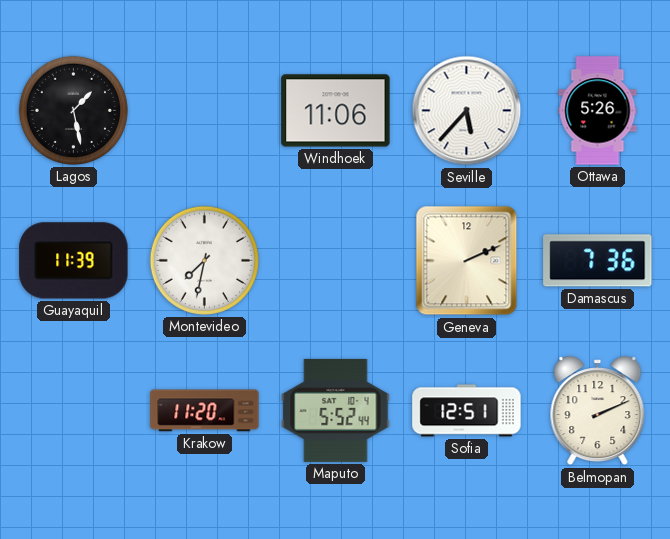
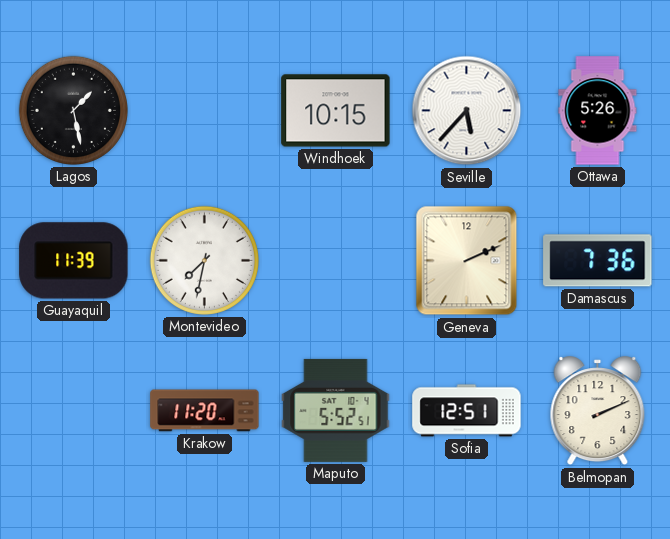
Windhoek: 11:06 -> 10:15 (336, 111)
Maputo: 5:52:44 -> 5:52:51 (336, 410)
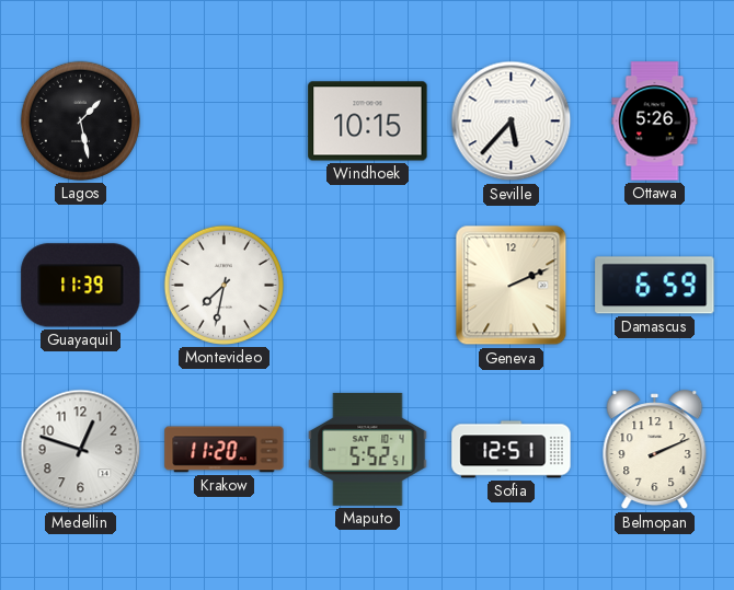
Damascus: 7:36 -> 6:59 (655, 286)
Medellin: none -> 12:48 (81, 450)
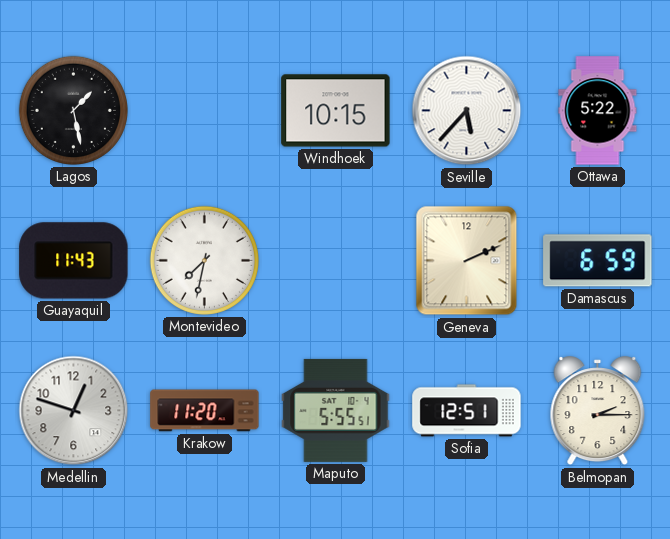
Ottawa: 5:26 -> 5:22 (598, 111)
Guayaquil: 11:39 -> 11:43 (74, 261)
Maputo: 5:52 -> 5:55 (336, 410)
Belmopan: 2:11 -> 2:15 (598, 411)
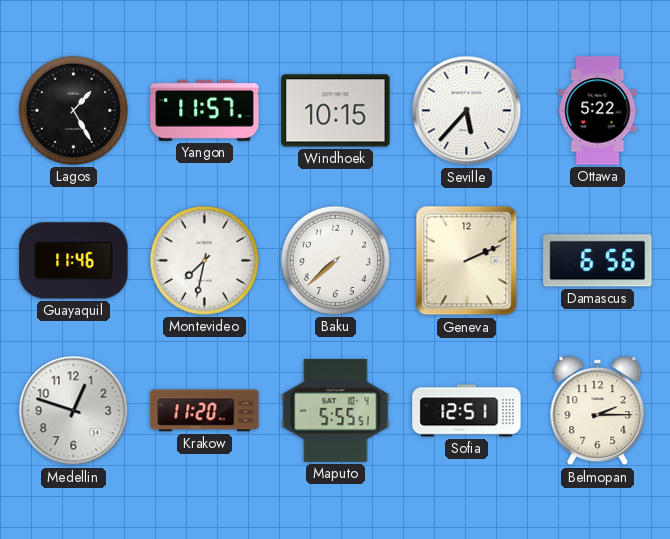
Lagos: 1:28 -> 1:25 (73, 110)
Yangon: none -> 11:57 (205, 110)
Guayaquil: 11:43 -> 11:46 (74, 261)
Baku: none -> 7:38 (335, 260)
Damascus: 6:59 -> 6:56 (598, 261)
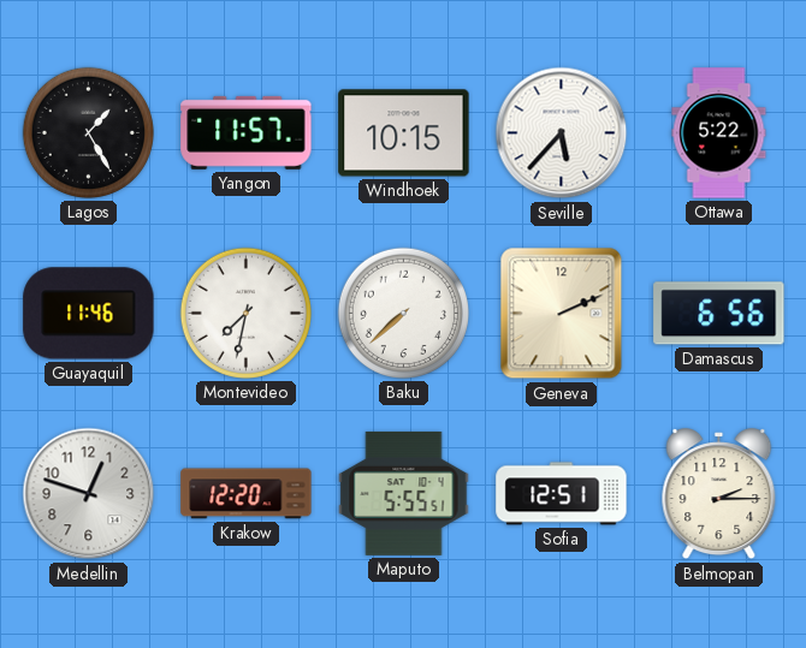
Krakow: 11:20 -> 12:20 (247, 494)
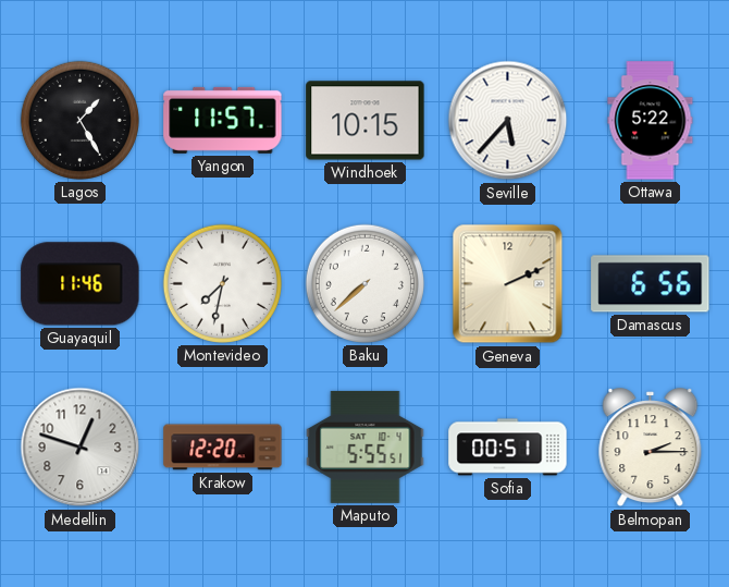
Sofia: 12:51 -> 00:51 (508, 448)
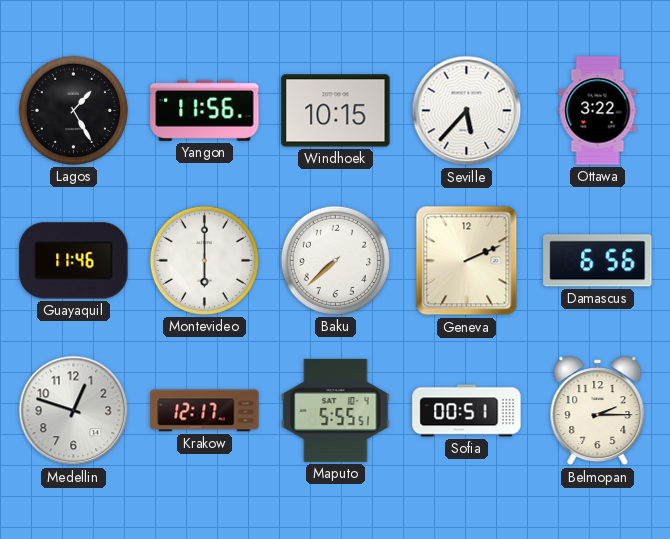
Yangon: 11:57 -> 11:56 (205, 110)
Ottawa: 5:22 -> 3:22 (598, 111)
Montevideo: 7:32 -> 6:00 (204, 260)
Krakow: 12:20 -> 12:17 (205, 411)
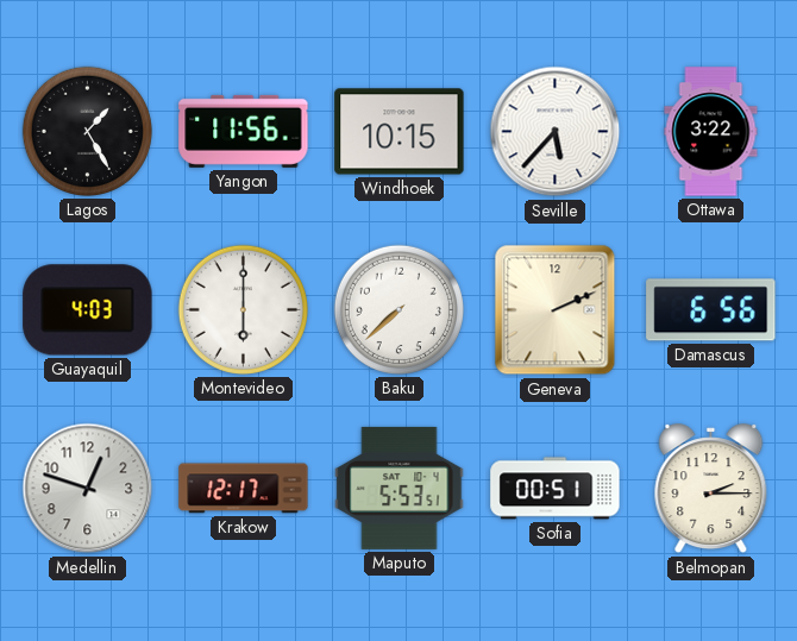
Guayaquil: 11:46 -> 4:03 (88, 310)
Maputo: 5:55 -> 5:53 (400, 488)
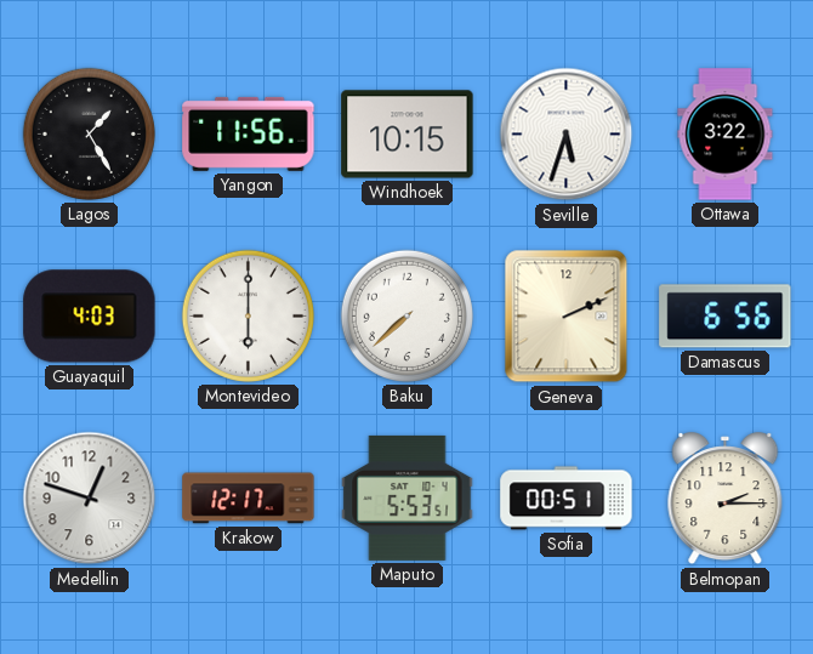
Seville: 5:37 -> 5:33 (567, 135)
